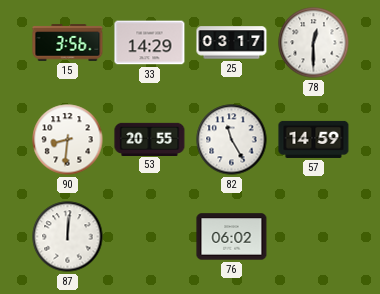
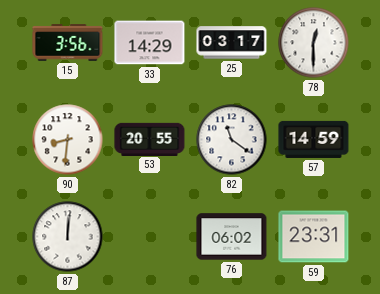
82: 11:25 -> 11:21 (232, 140)
59: none -> 23:31 (314, 237)
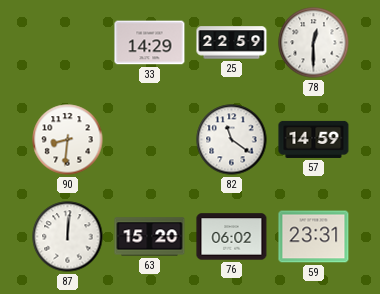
15: 3:56 -> none (68, 43)
25: 03:17 -> 22:59 (232, 43)
53: 20:55 -> none (150, 139)
63: none -> 15:20 (150, 237)
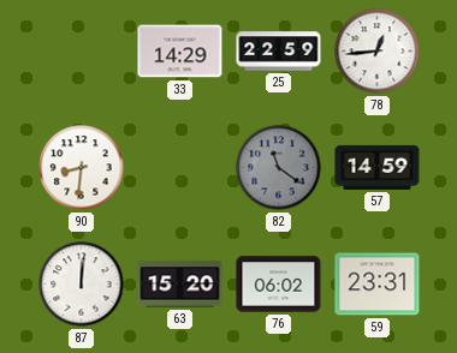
78: 12:30 -> 12:44 (378, 52)
82 dial: white -> grey (279, 168)
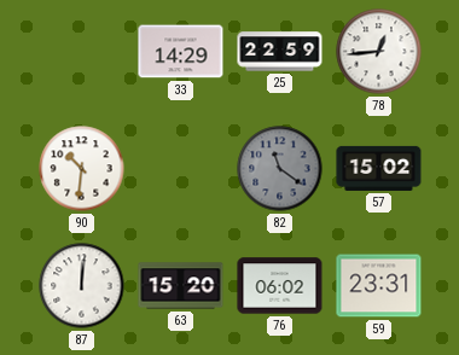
90: 8:31 -> 10:31 (82, 169)
57: 14:59 -> 15:02 (379, 168)
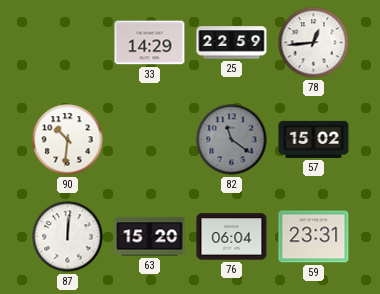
76: 06:02 -> 06:04 (232, 237)
